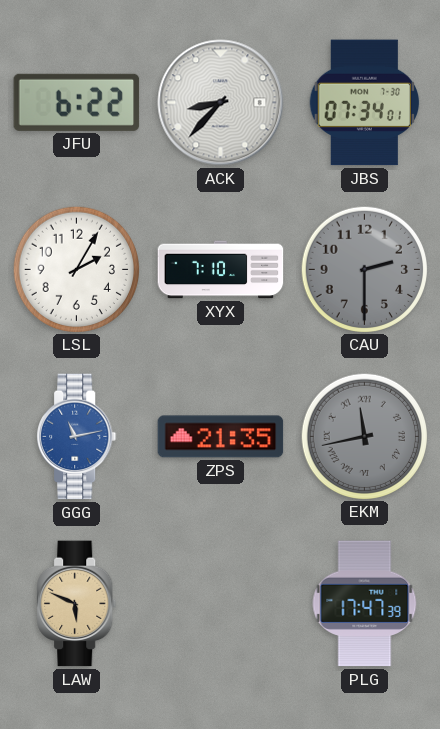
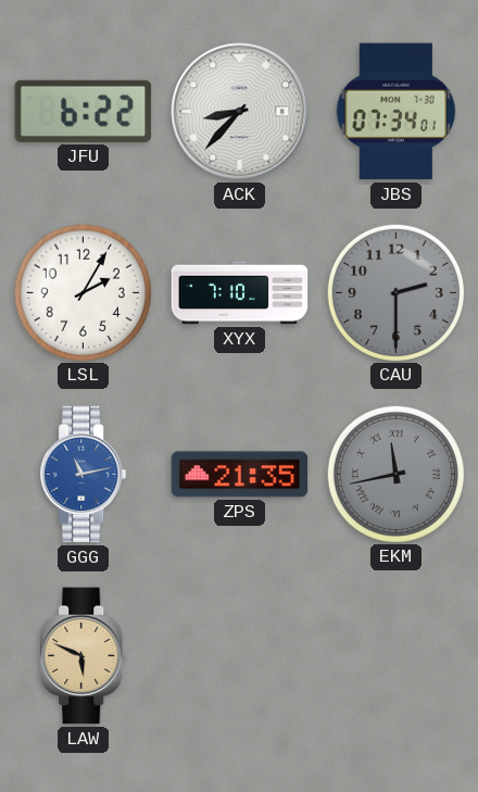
PLG: 17:47 -> none (365, 604)
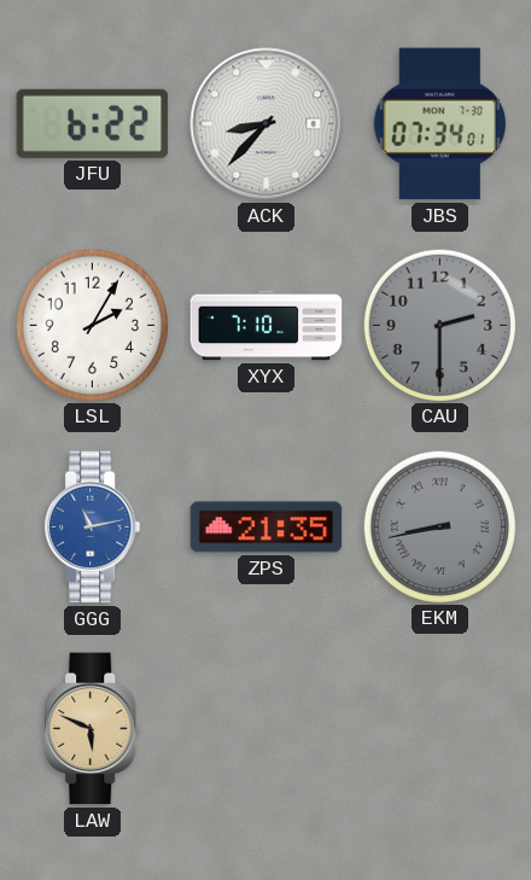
EKM: 11:43 -> 8:43 (439, 526)
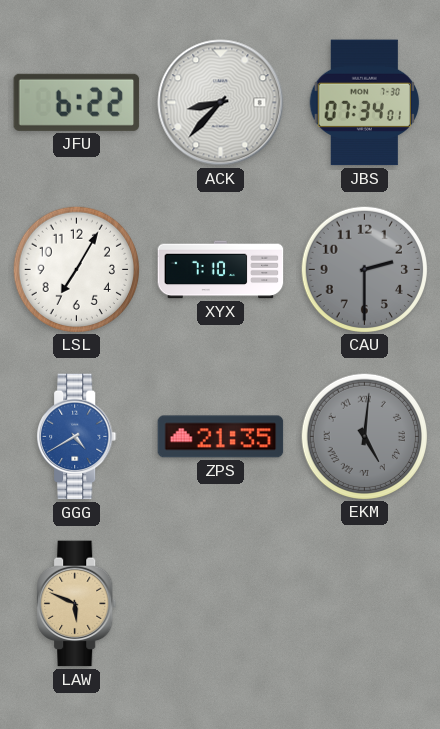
LSL: 2:05 -> 7:05 (76, 269)
GGG: 11:13 -> 4:40 (77, 437)
EKM: 8:43 -> 5:01 (364, 436)
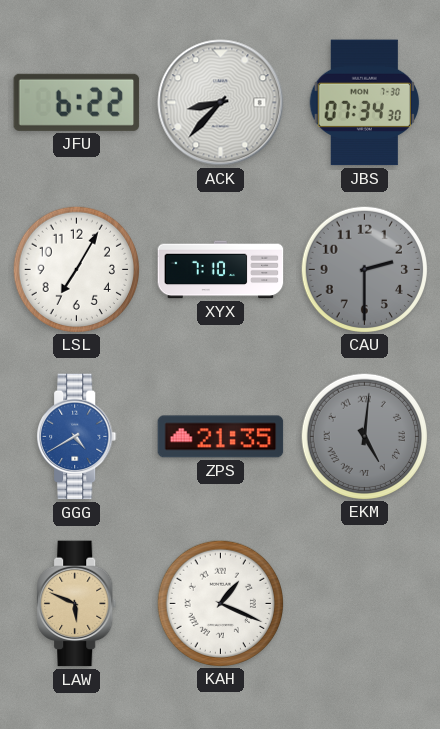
JBS: 07:34:01 -> 07:34:30 (365, 103)
KAH: none -> 1:19 (220, 603)
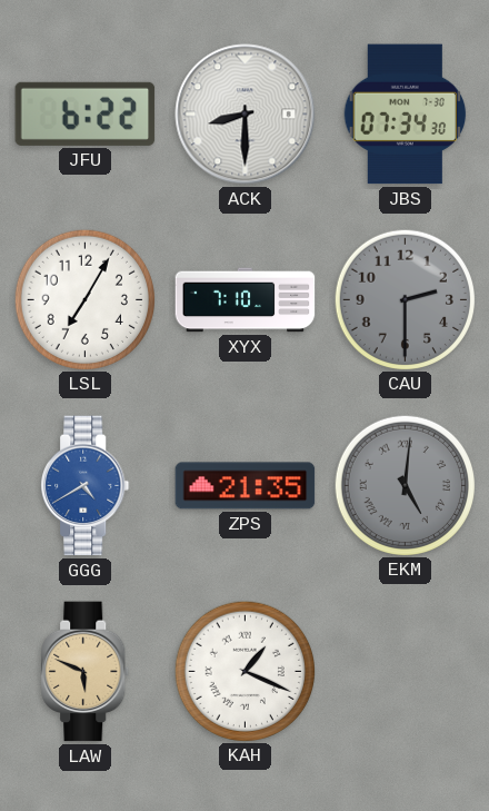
ACK: 8:37 -> 8:30 (246, 115)
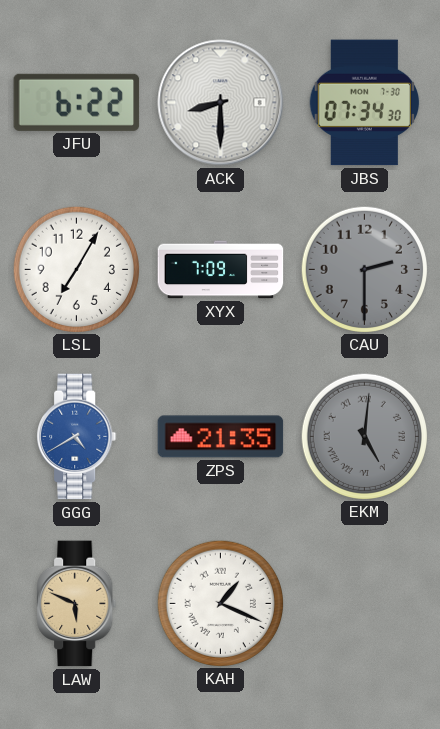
XYX: 7:10 -> 7:09 (221, 270)
